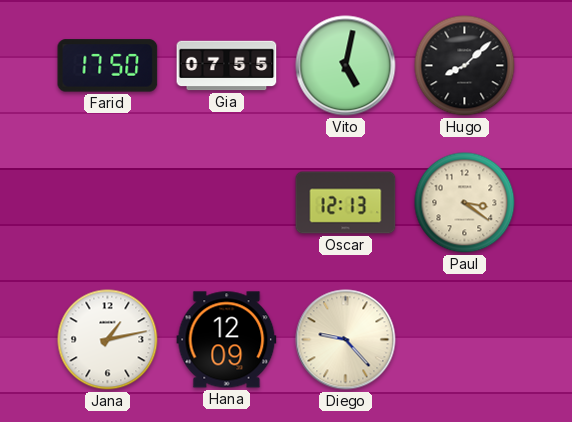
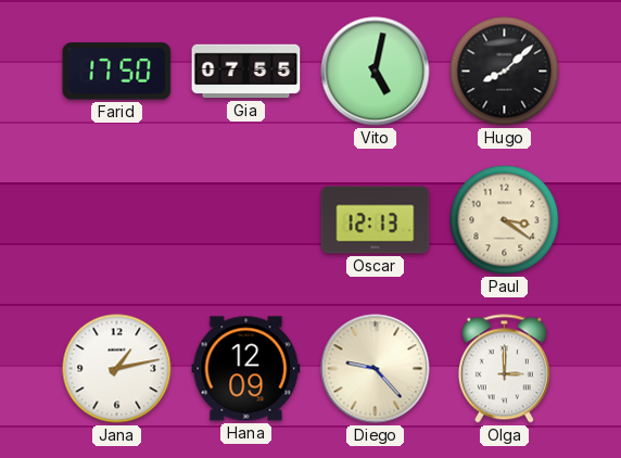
Olga: none -> 3:00 (504, 369)
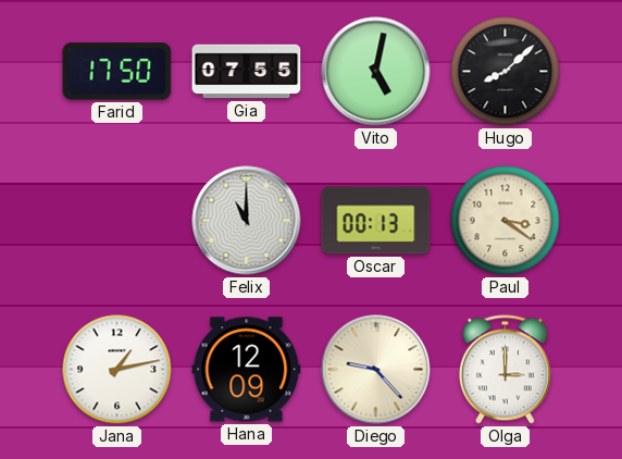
Felix: none -> 11:00 (247, 221)
Oscar: 12:13 -> 00:13 (376, 221)
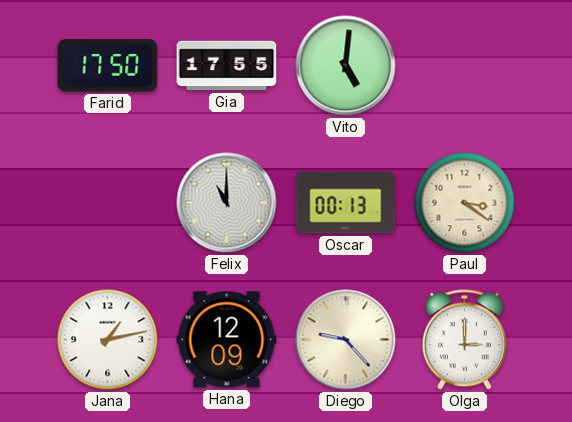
Gia: 07:55 -> 17:55 (227, 66)
Vito: 5:02 -> 5:01 (346, 66)
Hugo: 8:08 -> none (506, 72)
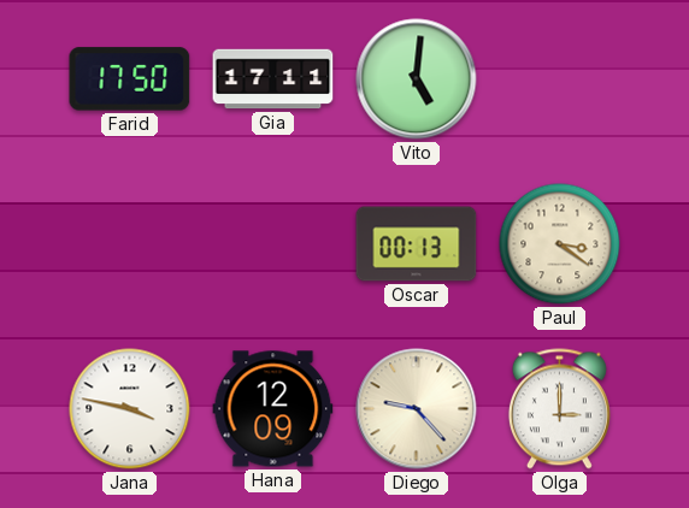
Gia: 17:55 -> 17:11 (273, 79)
Felix: 11:00 -> none (227, 203)
Jana: 1:13 -> 3:47 (130, 409)
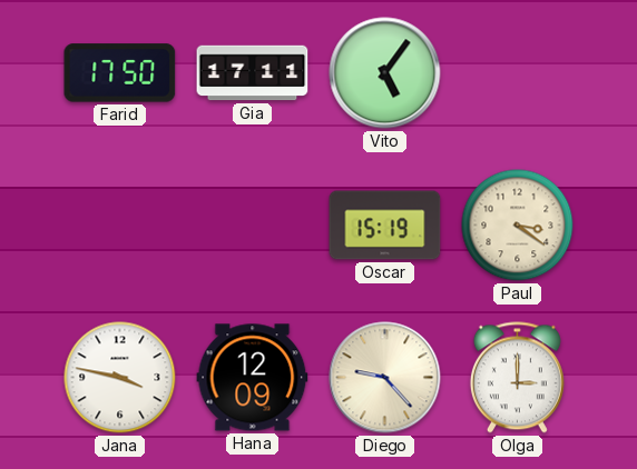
Vito: 5:01 -> 5:06 (385, 73)
Oscar: 00:13 -> 15:19 (385, 226)
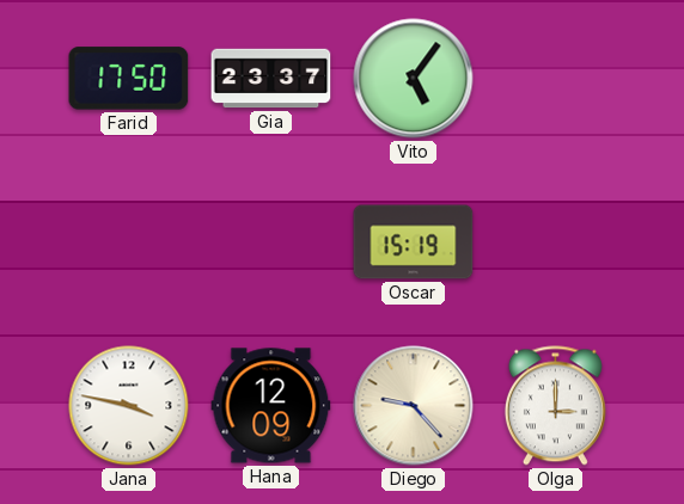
Gia: 17:11 -> 23:37 (271, 79)
Paul: 3:21 -> none (518, 226)
